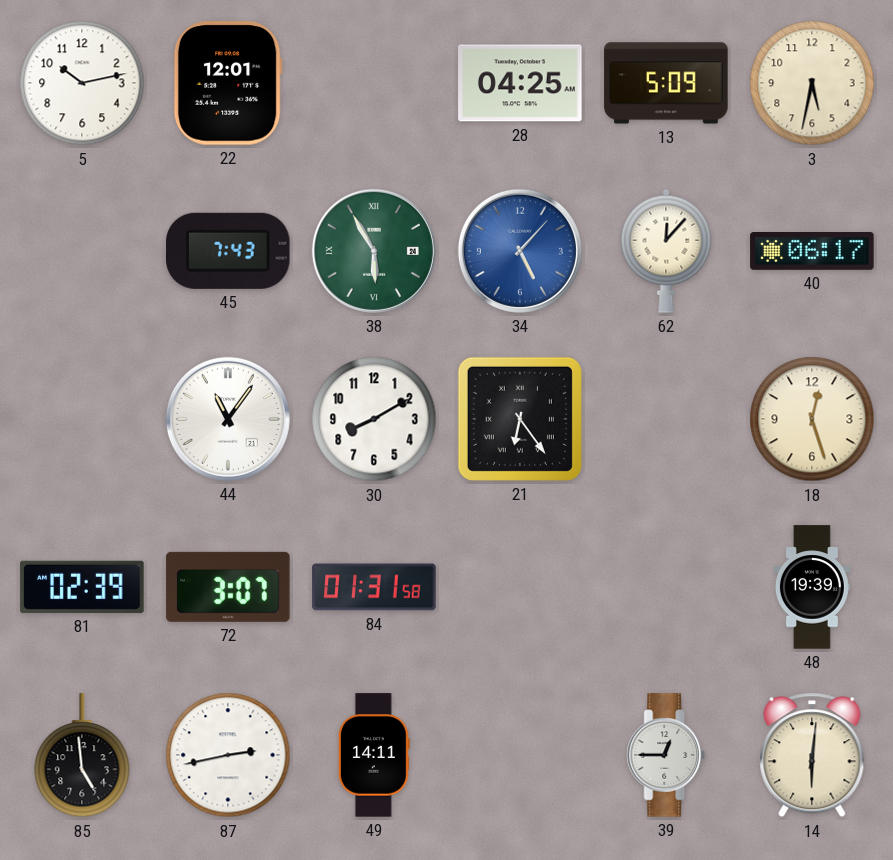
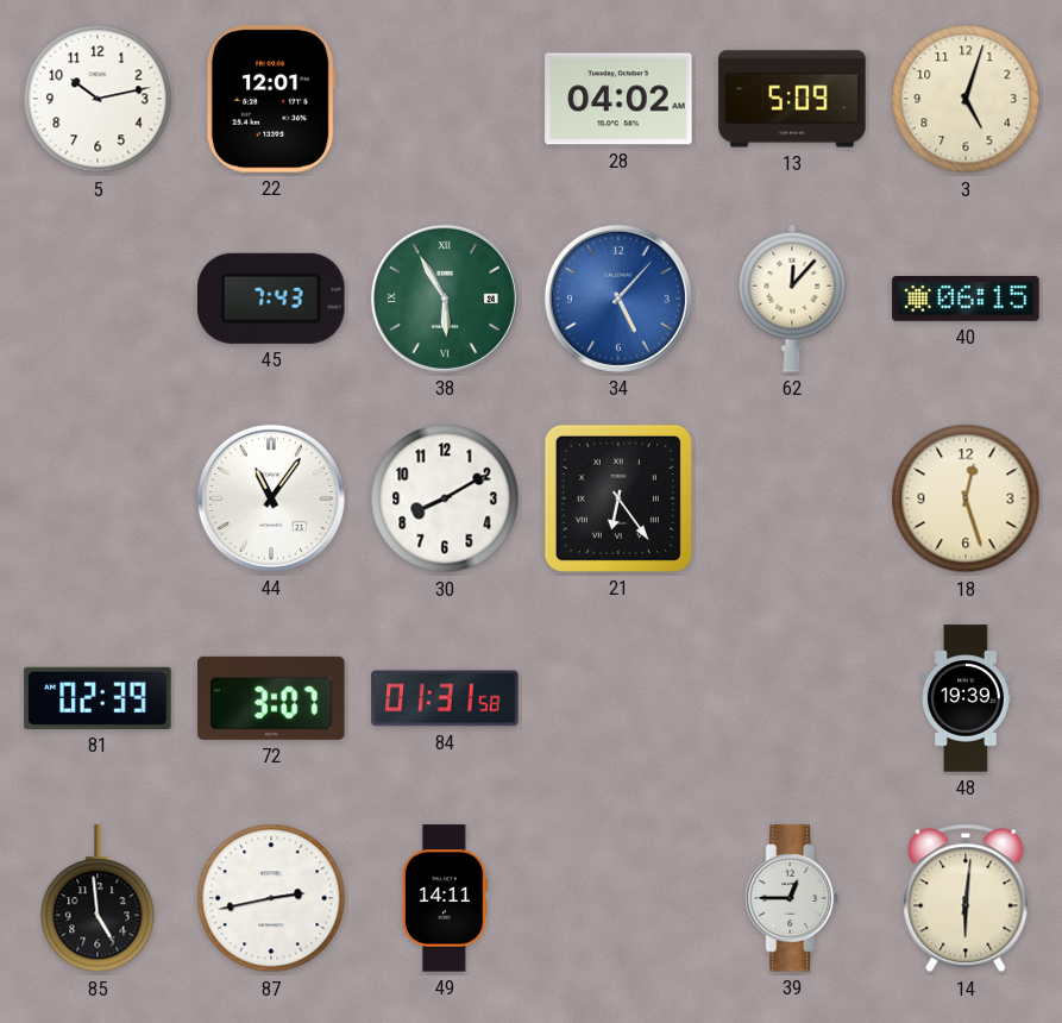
28: 04:25 -> 04:02 (618, 99)
3: 5:32 -> 5:03 (966, 99)
40: 06:17 -> 06:15 (966, 300)
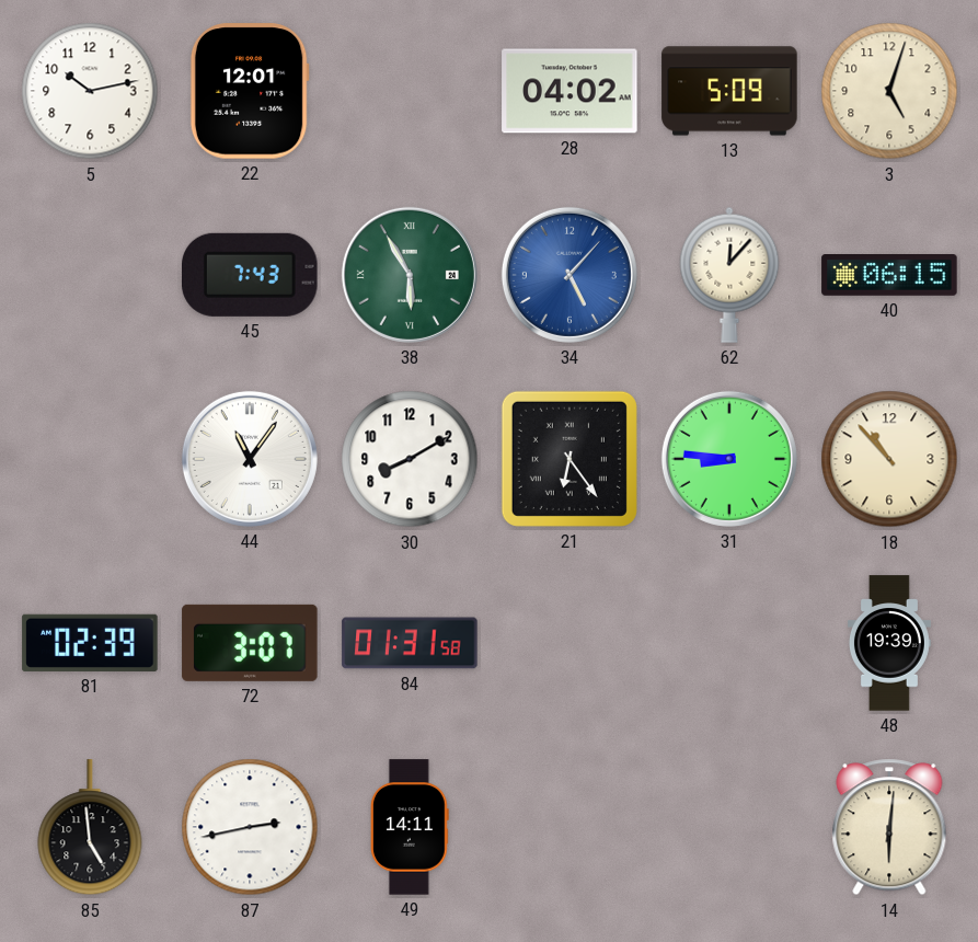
31: none -> 8:46 (729, 459)
18: 12:27 -> 10:53 (889, 459)
39: 12:45 -> none (792, 898)
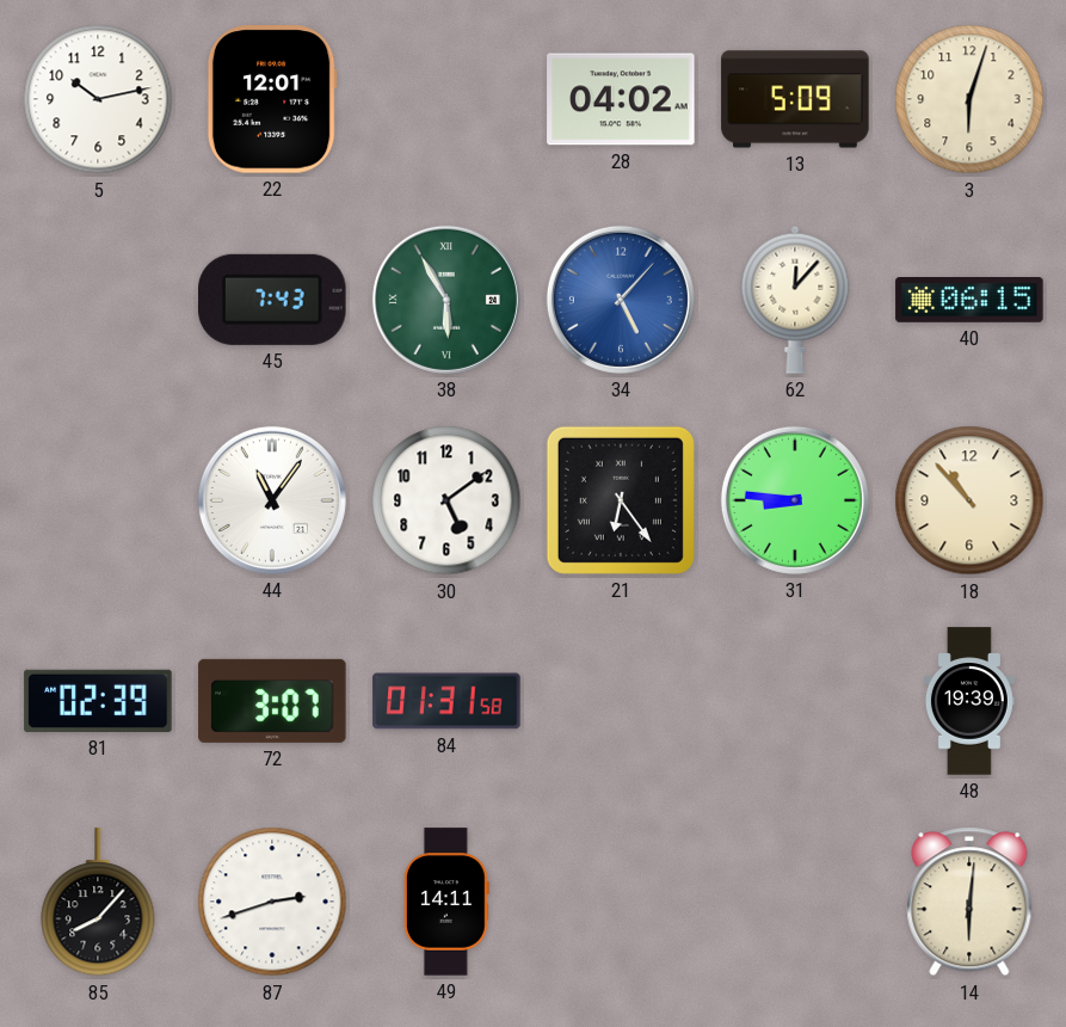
3: 5:03 -> 6:03 (969, 99)
30: 8:10 -> 5:09 (446, 500)
85: 4:59 -> 8:07 (98, 903)
87: 2:43 -> 2:42 (272, 902)
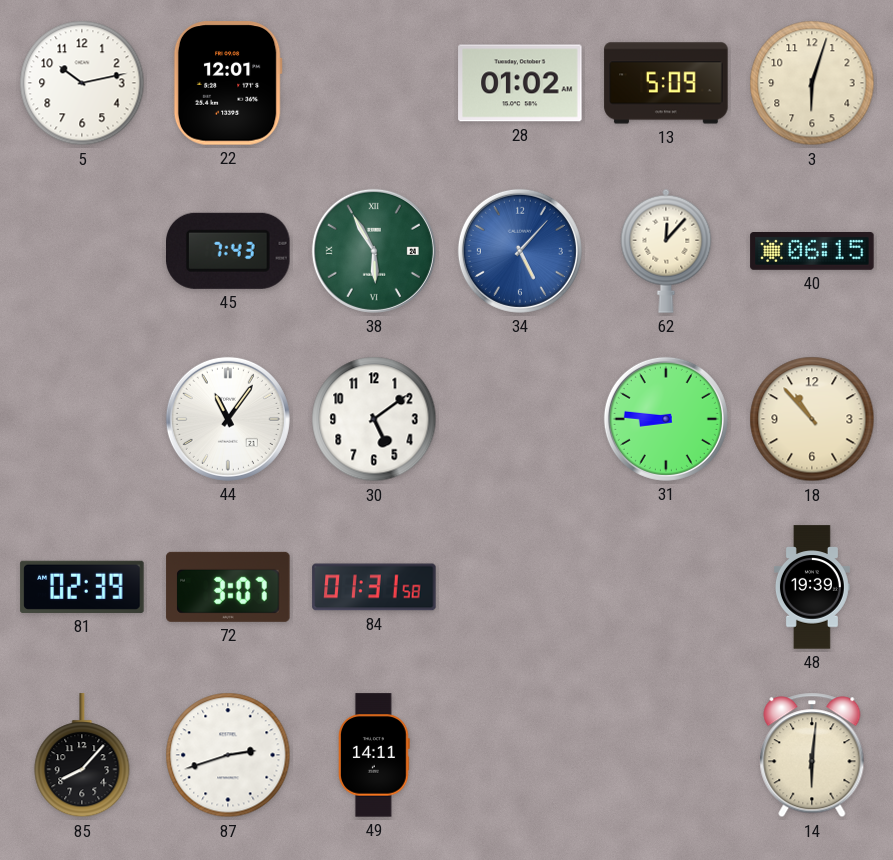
28: 04:02 -> 01:02 (520, 83)
21: 6:24 -> none (621, 500)
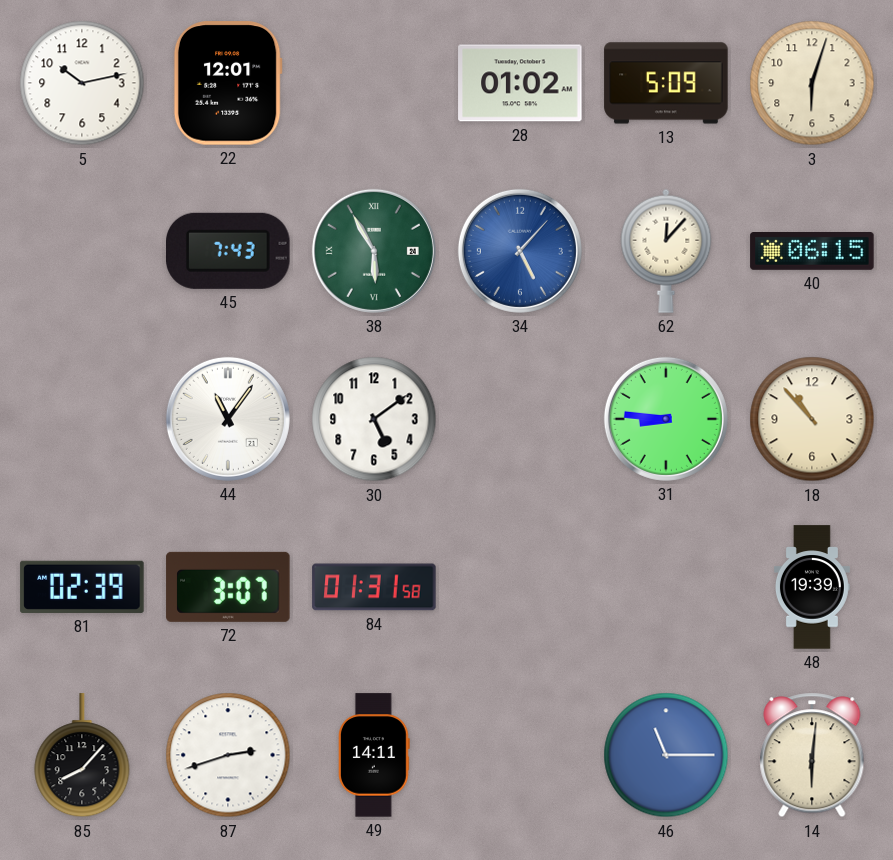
46: none -> 11:15 (666, 755)
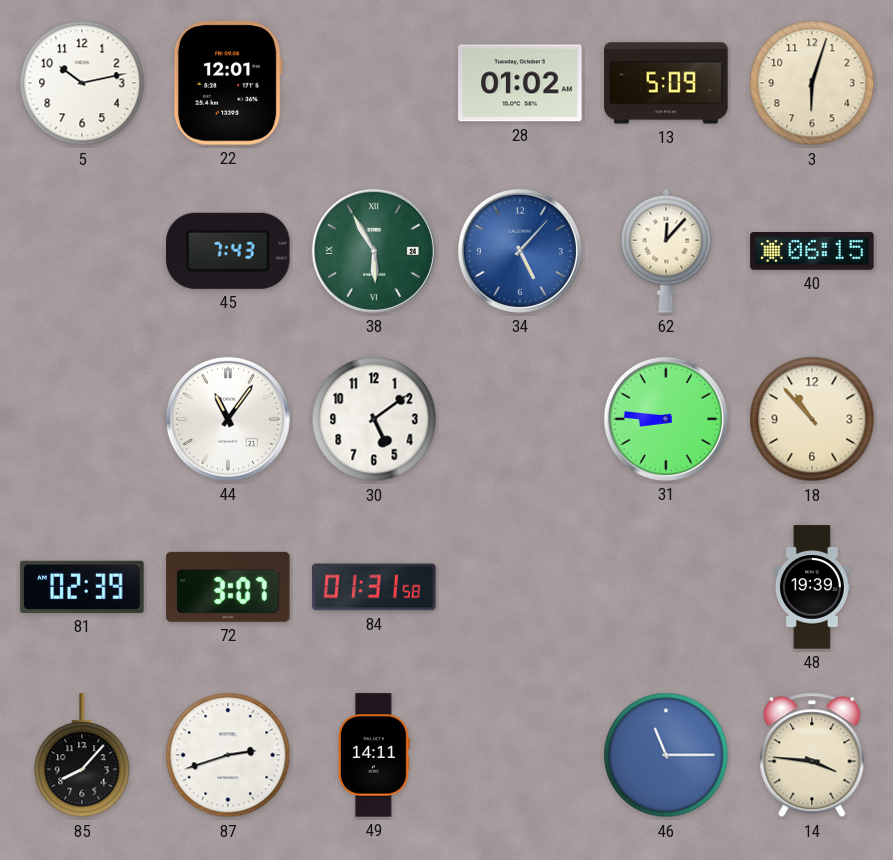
14: 6:01 -> 3:46 (812, 755)
